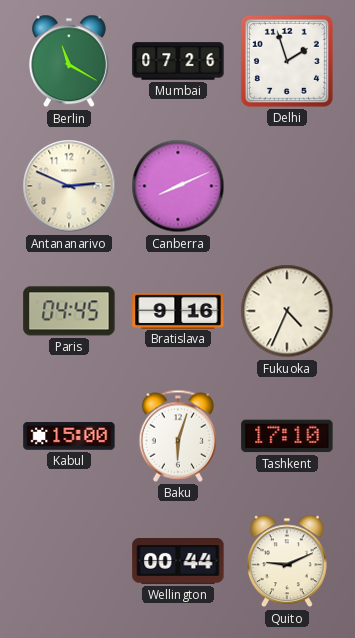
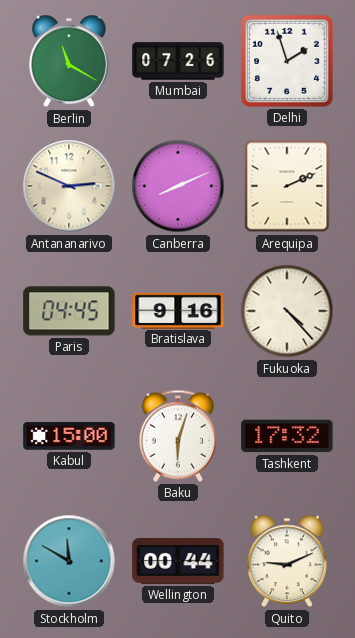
Arequipa: none -> 2:11 (287, 186)
Fukuoka: 4:34 -> 4:23 (287, 311)
Tashkent: 17:10 -> 17:32 (287, 436)
Stockholm: none -> 11:50 (69, 561)
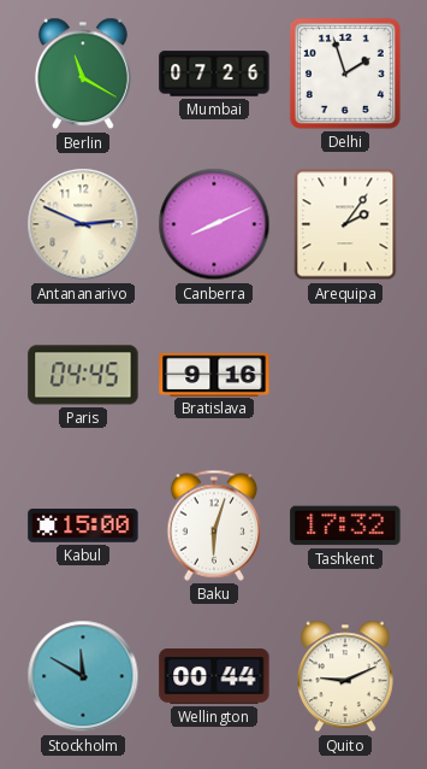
Arequipa: 2:11 -> 2:06 (345, 224)
Fukuoka: 4:23 -> none (287, 311)
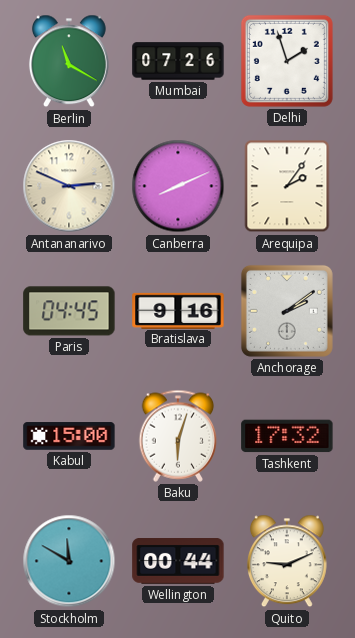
Anchorage: none -> 2:09 (287, 311)
